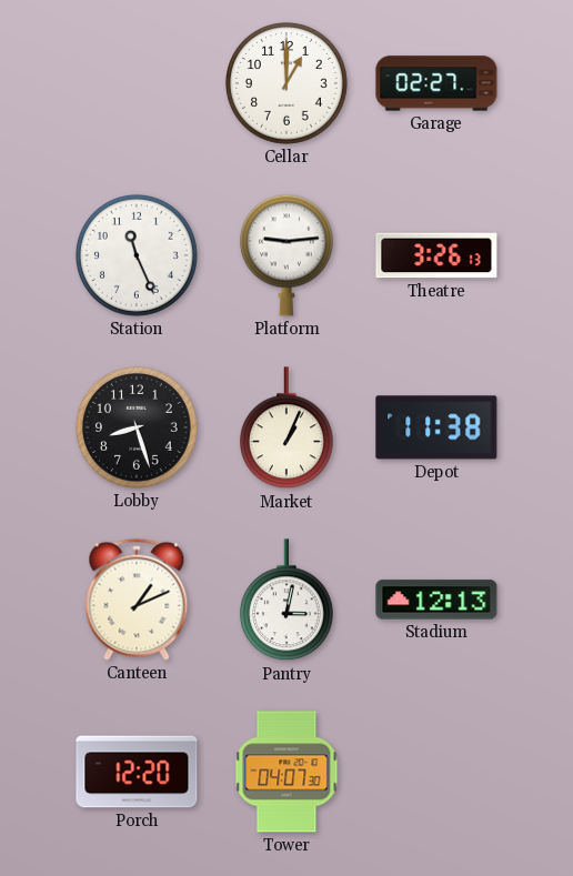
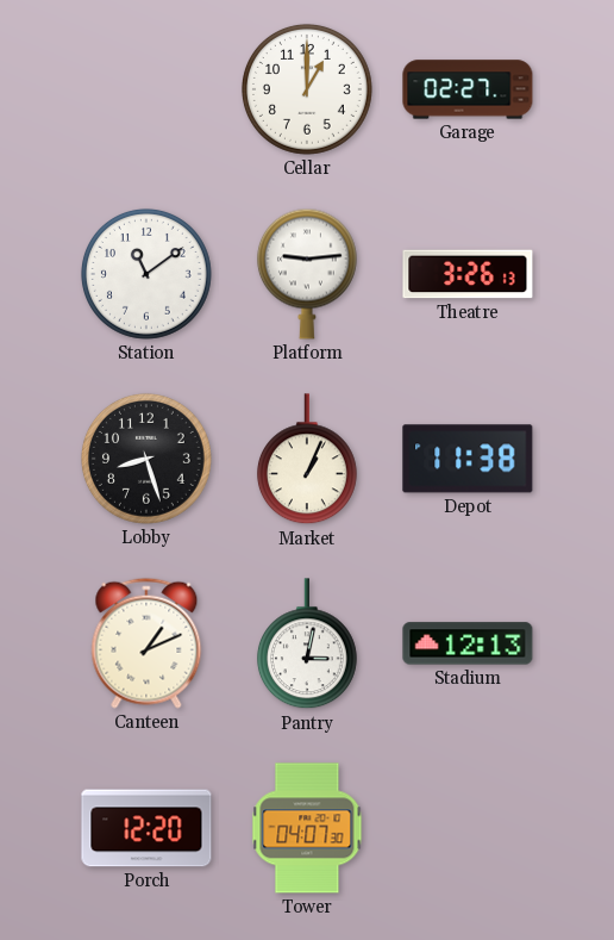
Station: 11:26 -> 11:09 (146, 274)
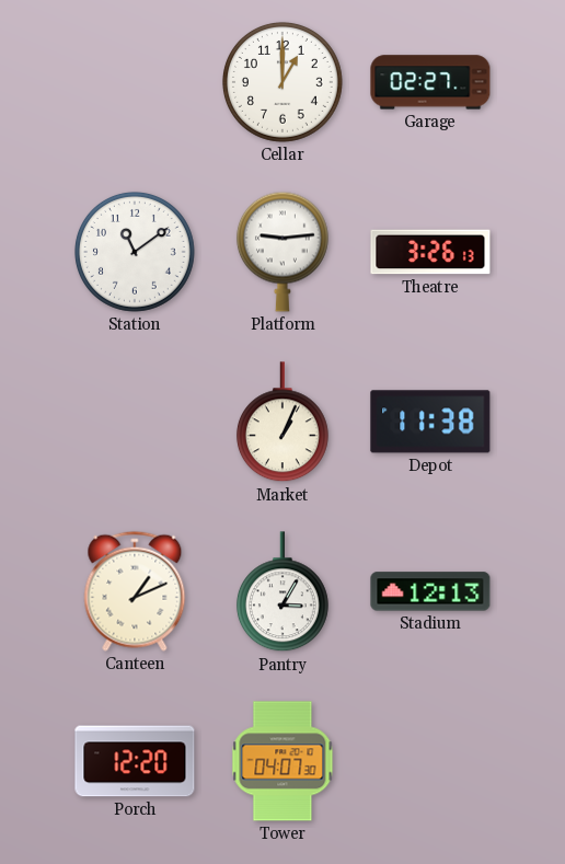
Lobby: 8:27 -> none (146, 459)
Pantry: 3:02 -> 3:05 (282, 592)
